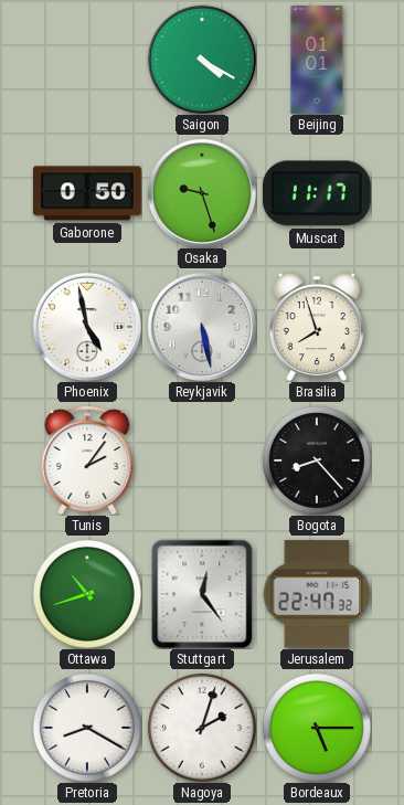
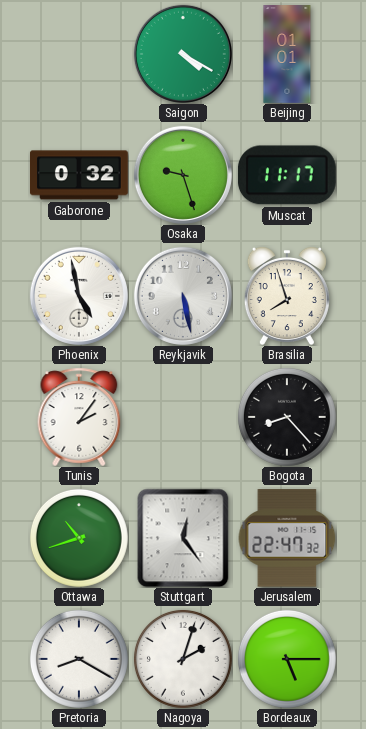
Gaborone: 0:50 -> 0:32 (79, 175)
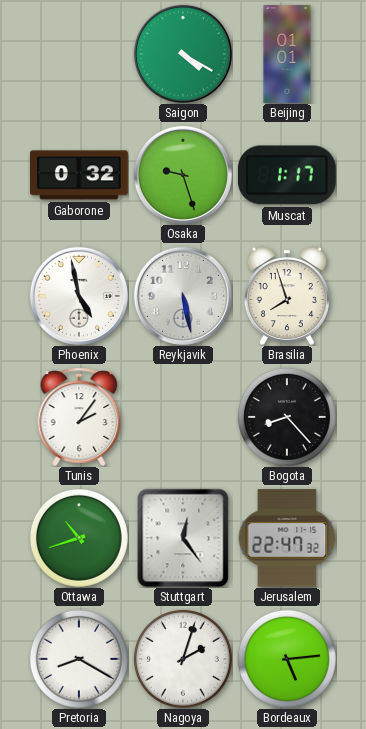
Muscat: 11:17 -> 1:17 (287, 175)
Bordeaux: 5:15 -> 5:14 (287, 659)
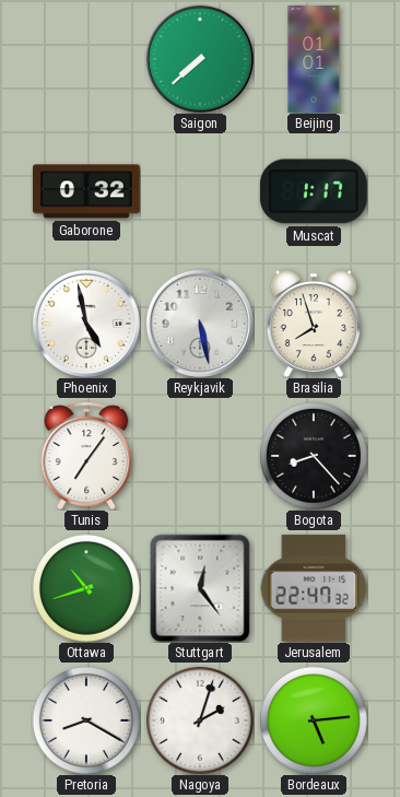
Saigon: 4:20 -> 7:38 (200, 59)
Osaka: 9:27 -> none (183, 175)
Tunis: 2:06 -> 7:06 (86, 456)
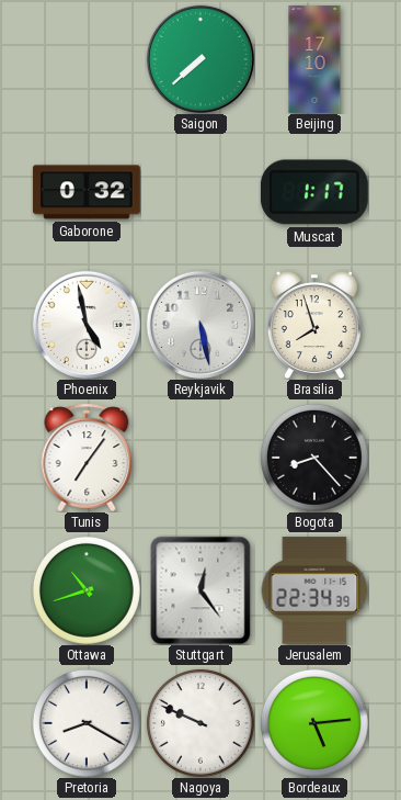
Beijing: 01:01 -> 17:10 (314, 59)
Jerusalem: 22:47 -> 22:34 (314, 590)
Nagoya: 2:03 -> 9:49 (200, 723)
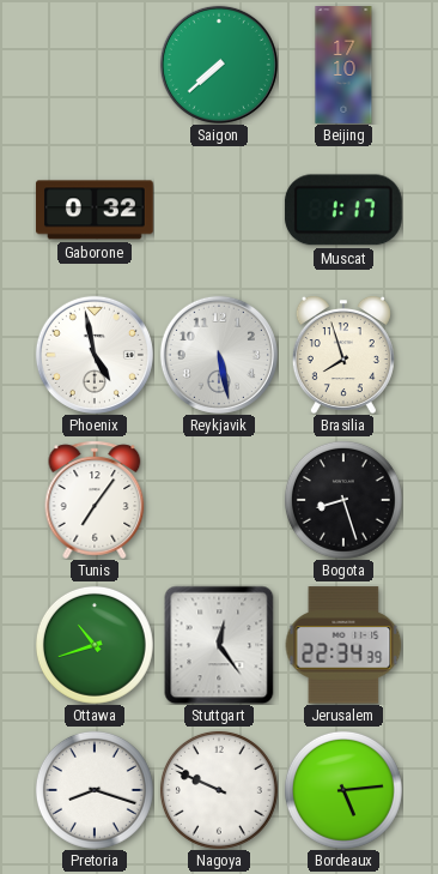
Bogota: 8:23 -> 8:27 (343, 500)
Pretoria: 8:20 -> 8:18 (95, 790)
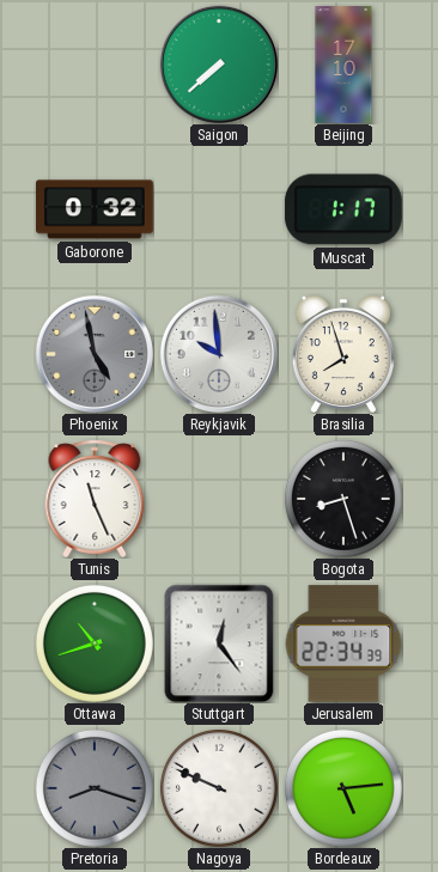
Phoenix dial: white -> grey (95, 354)
Reykjavik: 5:28 -> 9:59 (219, 354)
Tunis: 7:06 -> 11:26 (95, 499)
Pretoria dial: white -> grey (95, 788)
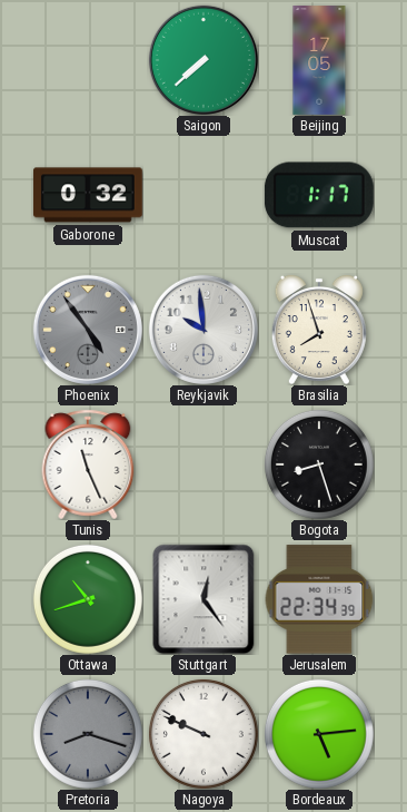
Beijing: 17:10 -> 17:05 (319, 60)
Phoenix: 4:58 -> 4:54 (88, 330)
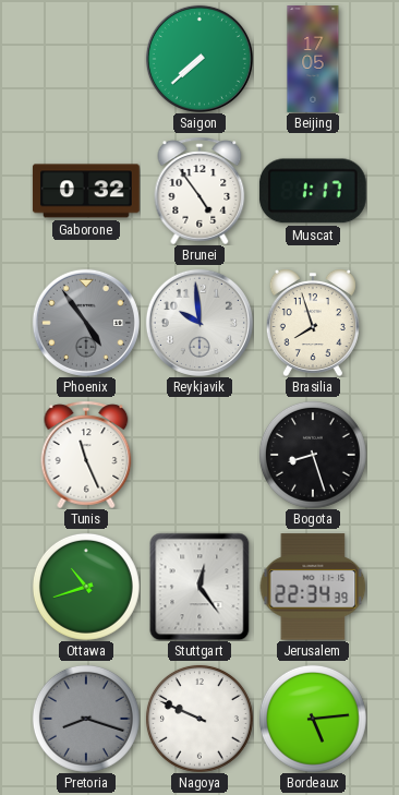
Brunei: none -> 4:54 (199, 191)
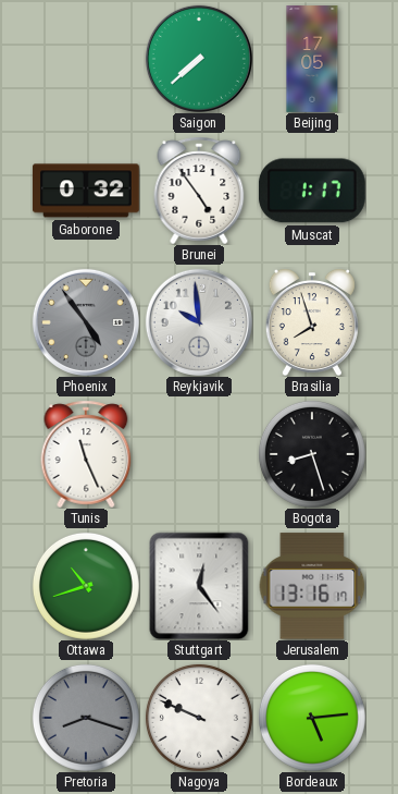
Jerusalem: 22:34 -> 13:16 (312, 586)
